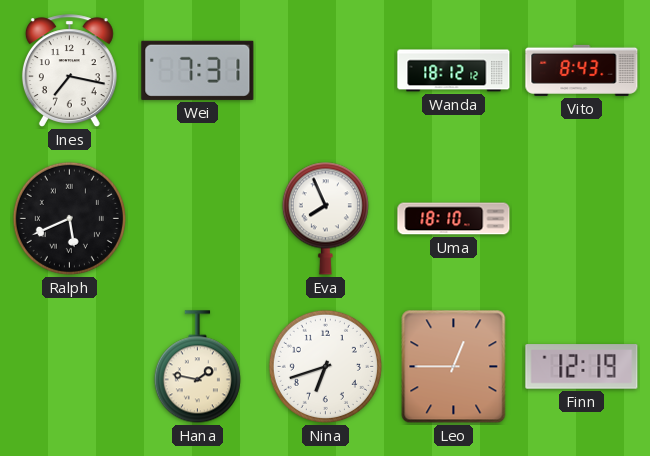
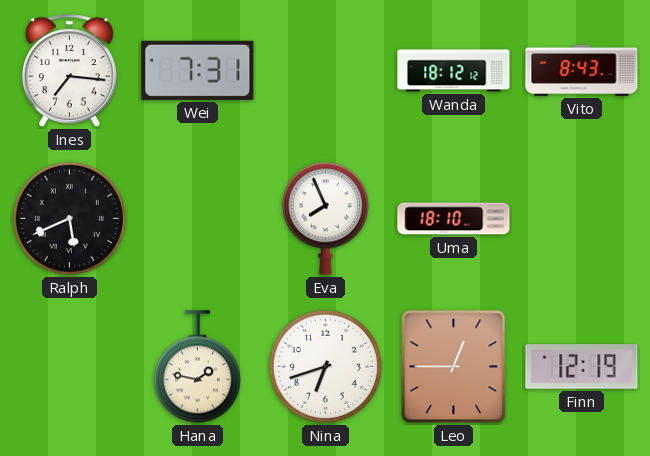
Ines: 7:17 -> 7:16 (69, 71)
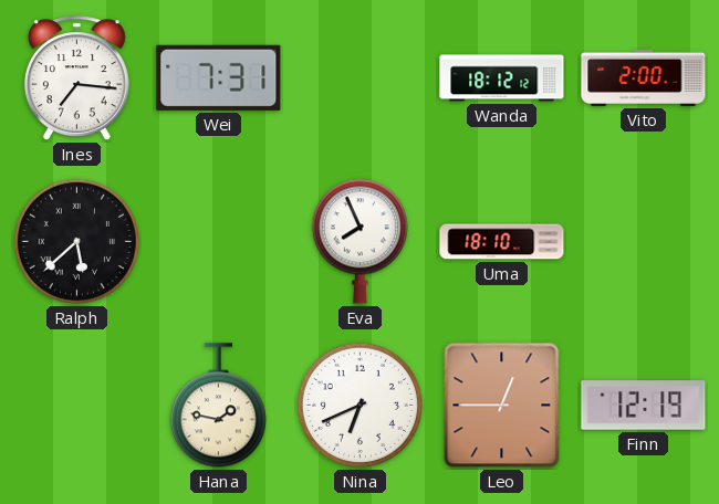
Vito: 8:43 -> 2:00 (644, 77)
Ralph: 5:41 -> 5:38 (76, 241)
Nina: 6:42 -> 6:41 (359, 405)
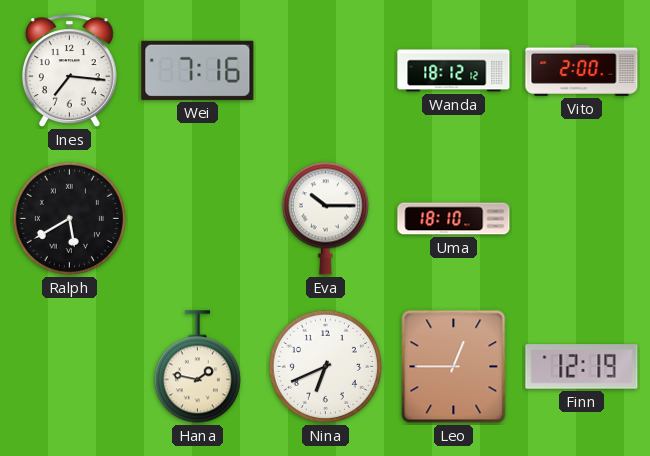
Wei: 7:31 -> 7:16 (198, 70)
Ralph: 5:38 -> 5:40 (69, 218)
Eva: 7:56 -> 10:15 (325, 218)
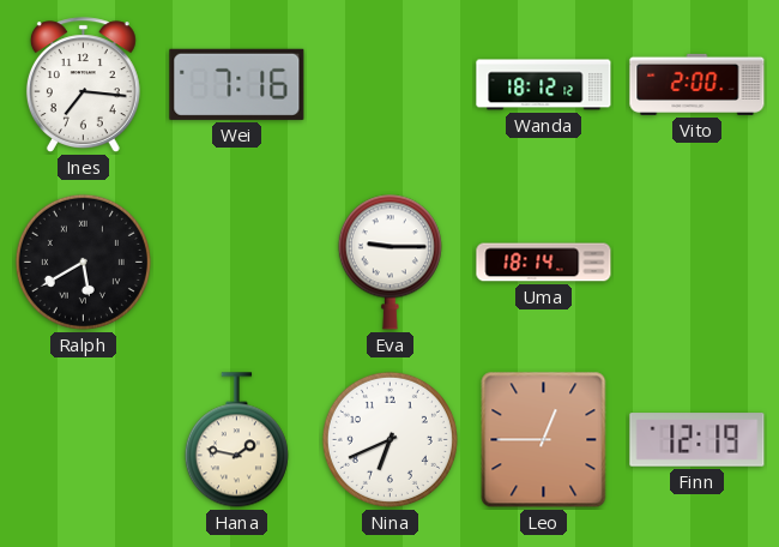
Eva: 10:15 -> 9:15 (389, 262)
Uma: 18:10 -> 18:14 (544, 263)
